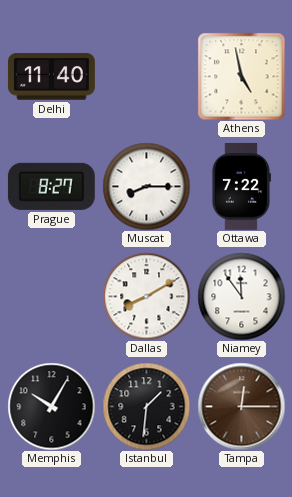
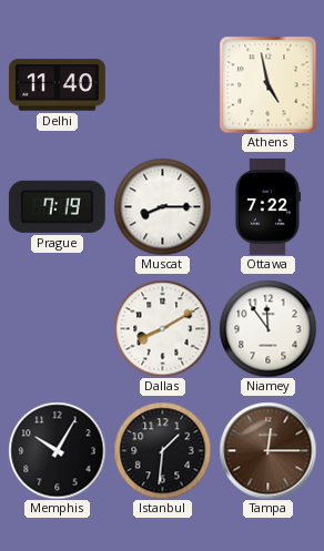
Prague: 8:27 -> 7:19 (57, 206)
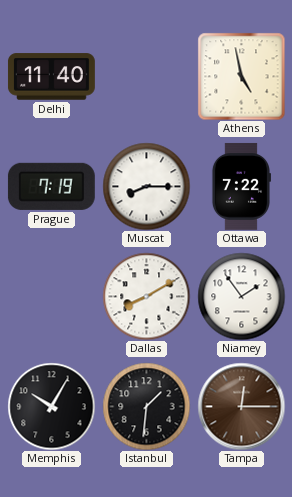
Niamey: 11:54 -> 1:54 (241, 296)
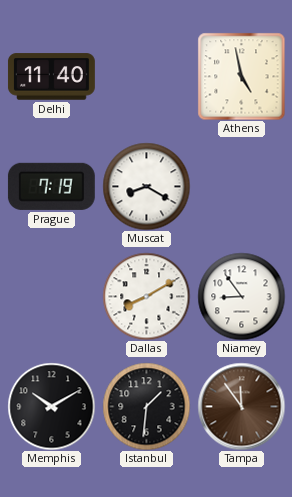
Muscat: 8:15 -> 8:20 (146, 186)
Ottawa: 7:22 -> none (241, 186)
Niamey: 1:54 -> 8:54 (241, 296)
Memphis: 10:05 -> 10:10 (51, 406)
Tampa: 12:15 -> 11:54 (241, 406)
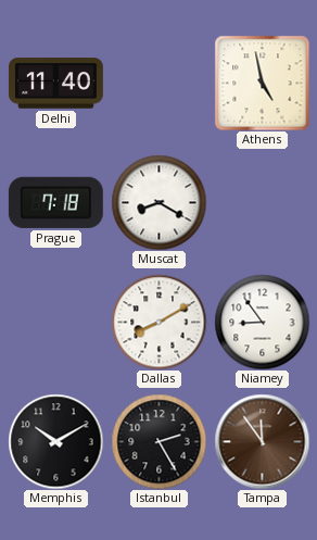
Prague: 7:19 -> 7:18 (55, 202)
Istanbul: 1:31 -> 2:25 (158, 441)
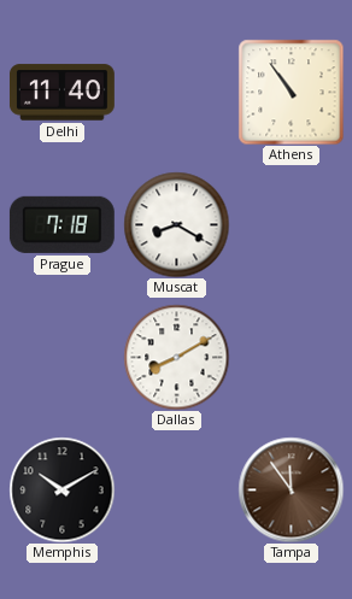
Athens: 4:58 -> 10:54 (291, 92)
Niamey: 8:54 -> none (262, 322)
Istanbul: 2:25 -> none (158, 441)
